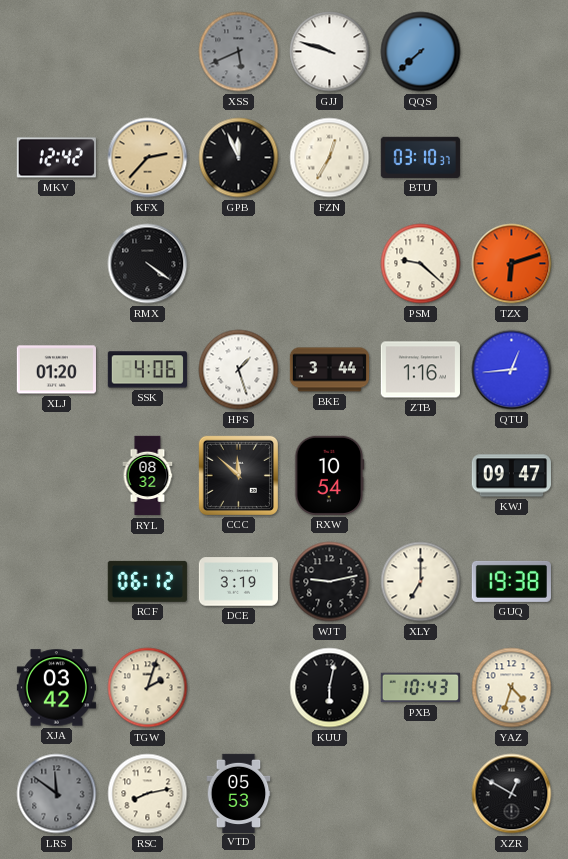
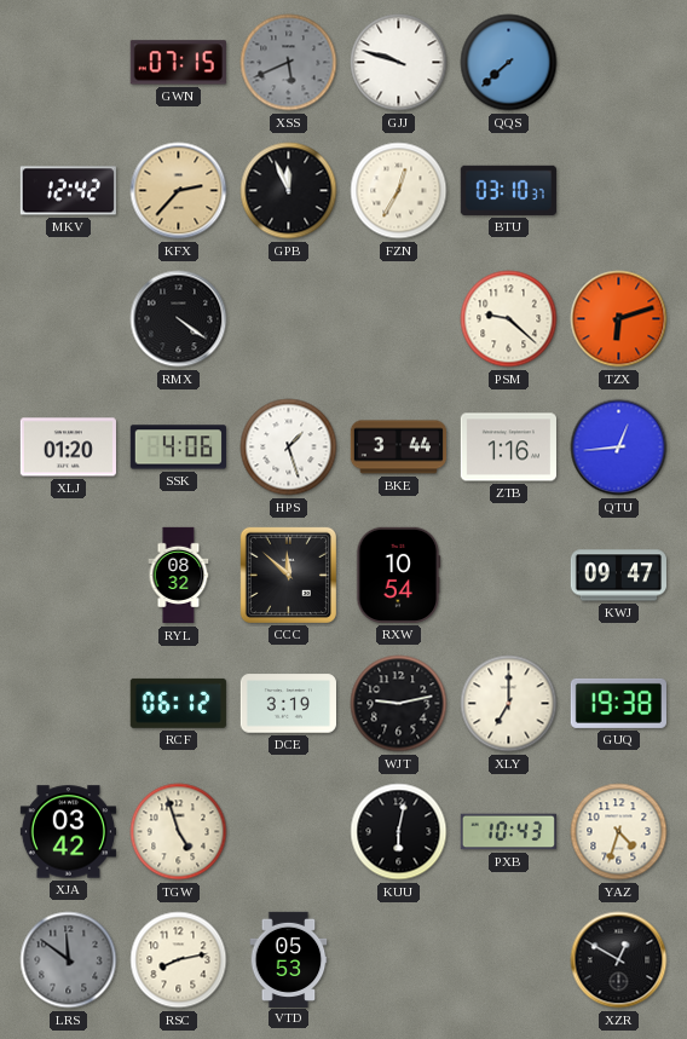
GWN: none -> 07:15 (178, 63)
TGW: 2:03 -> 4:57 (179, 832)
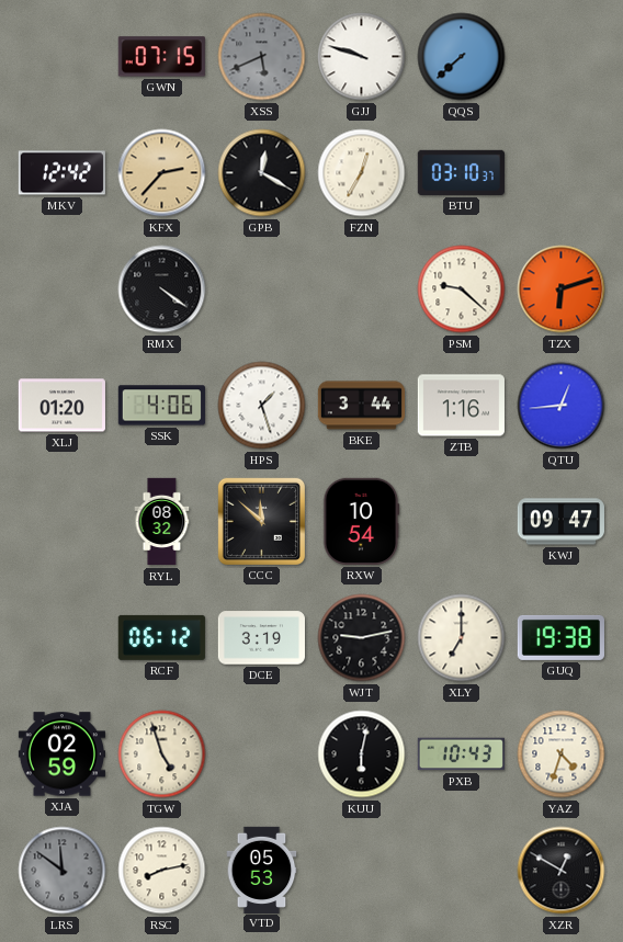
GPB: 11:56 -> 12:20 (262, 173)
XJA: 03:42 -> 02:59 (61, 754)
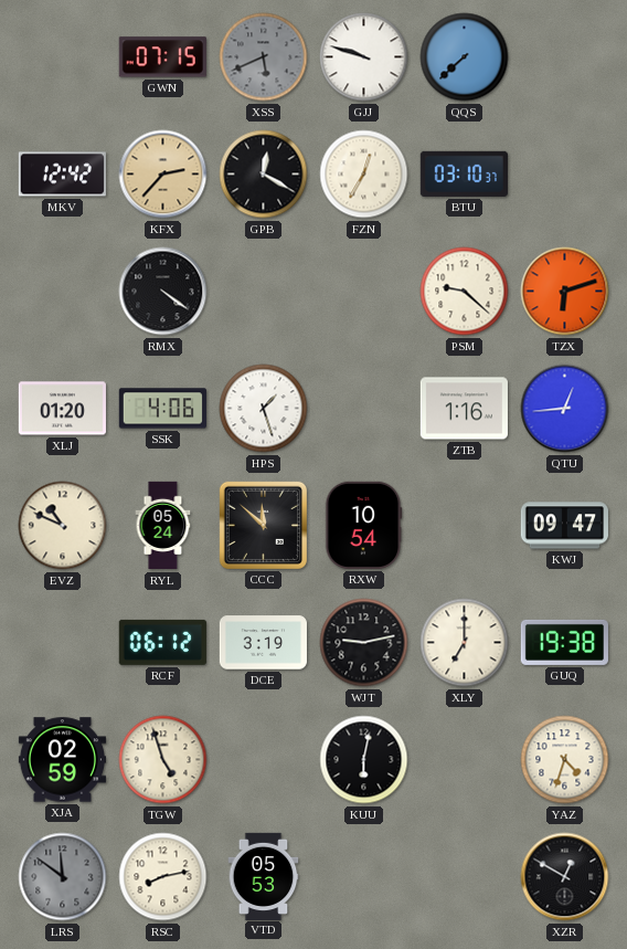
BKE: 3:44 -> none (361, 406)
EVZ: none -> 10:49 (63, 526)
RYL: 08:32 -> 05:24 (163, 526)
PXB: 10:43 -> none (461, 754)
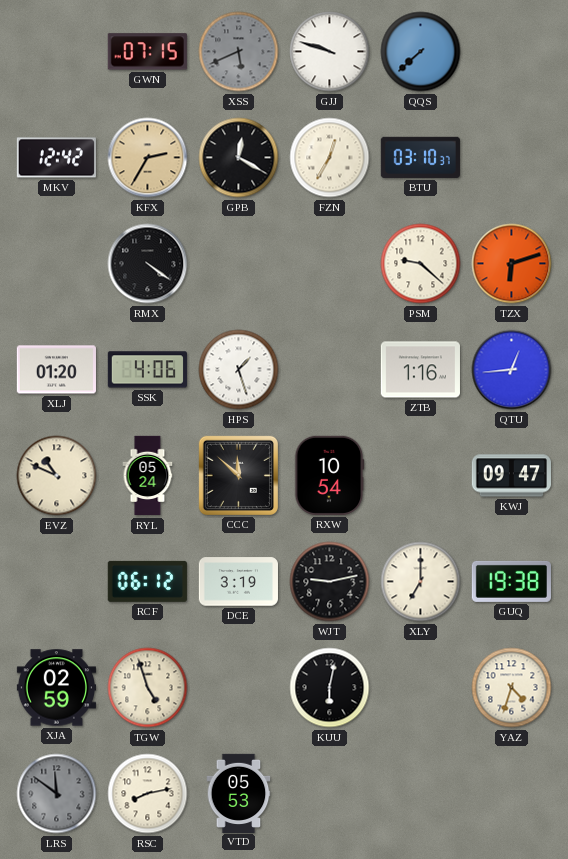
KFX: 2:37 -> 2:35 (148, 158)
XZR: 12:50 -> none (565, 877)
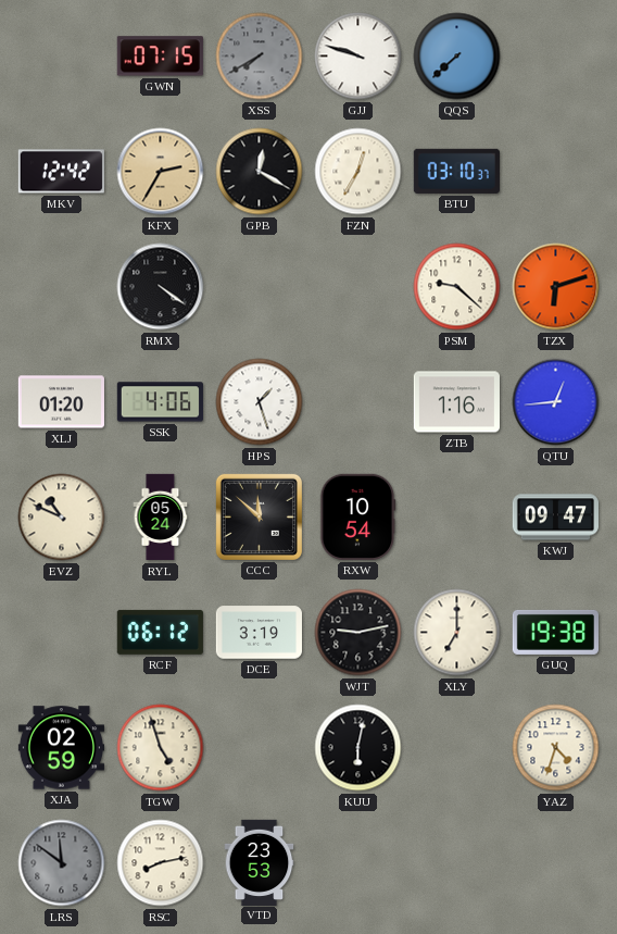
XSS: 5:41 -> 7:40 (260, 57)
VTD: 05:53 -> 23:53 (260, 862)
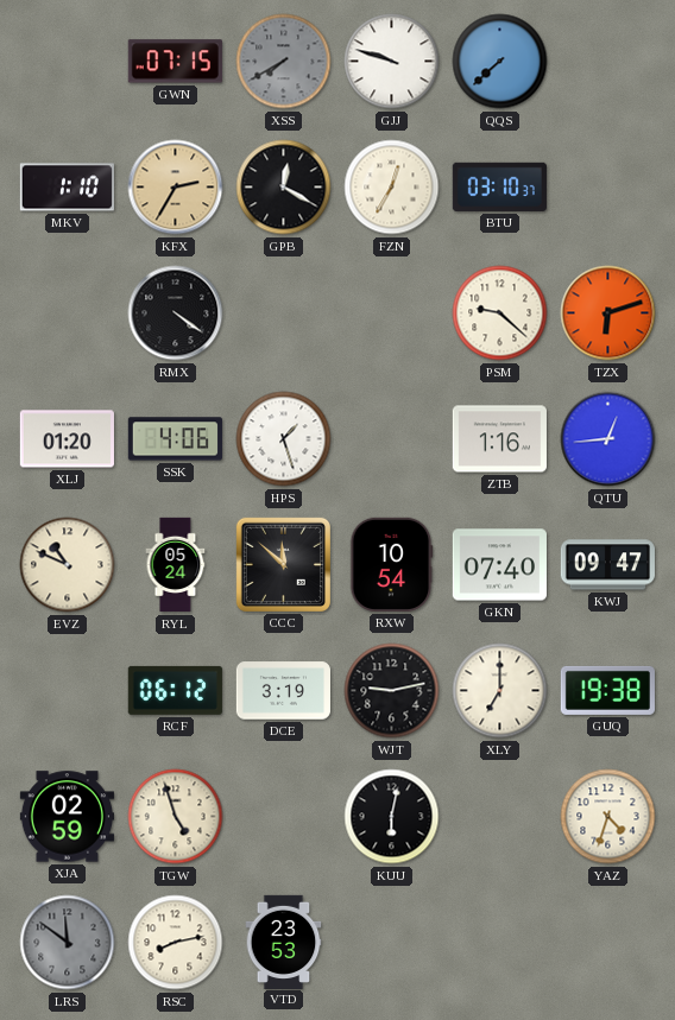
MKV: 12:42 -> 1:10 (67, 188)
GKN: none -> 07:40 (499, 565)
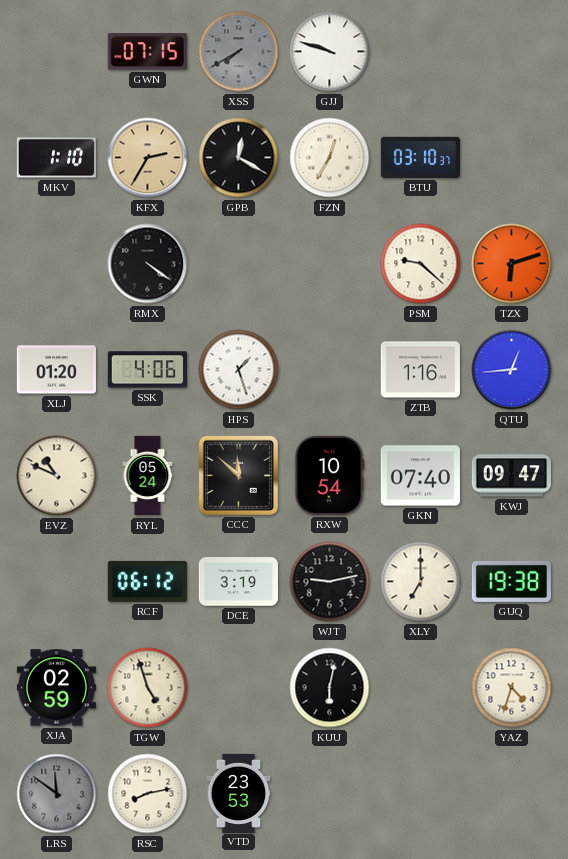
QQS: 7:38 -> none (500, 62)
